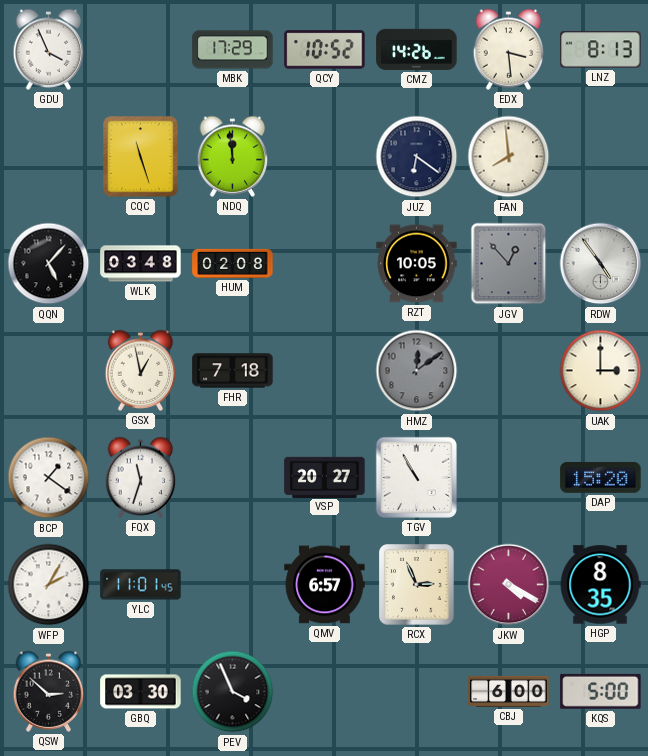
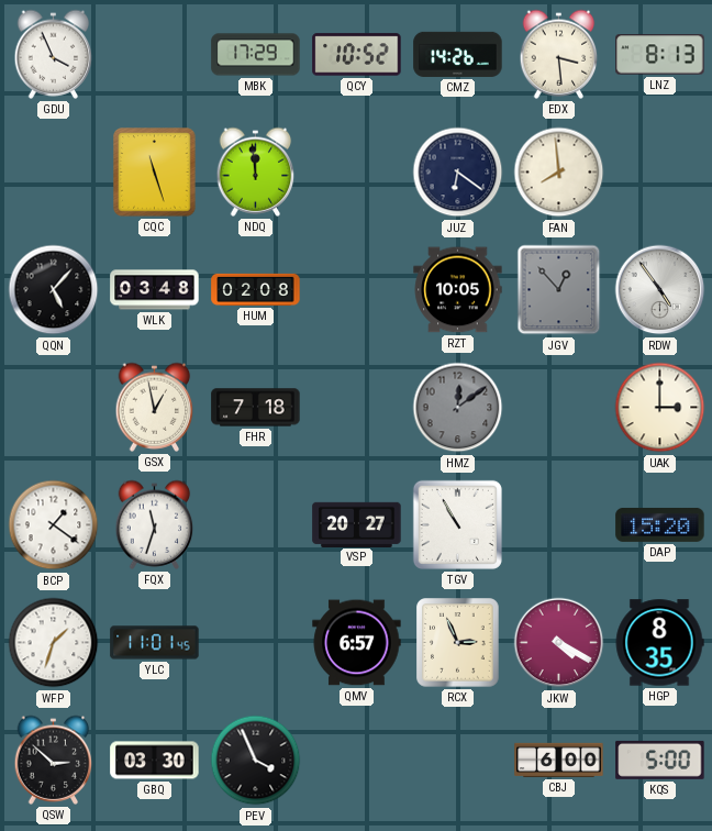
WFP: 2:05 -> 1:33 (54, 643)
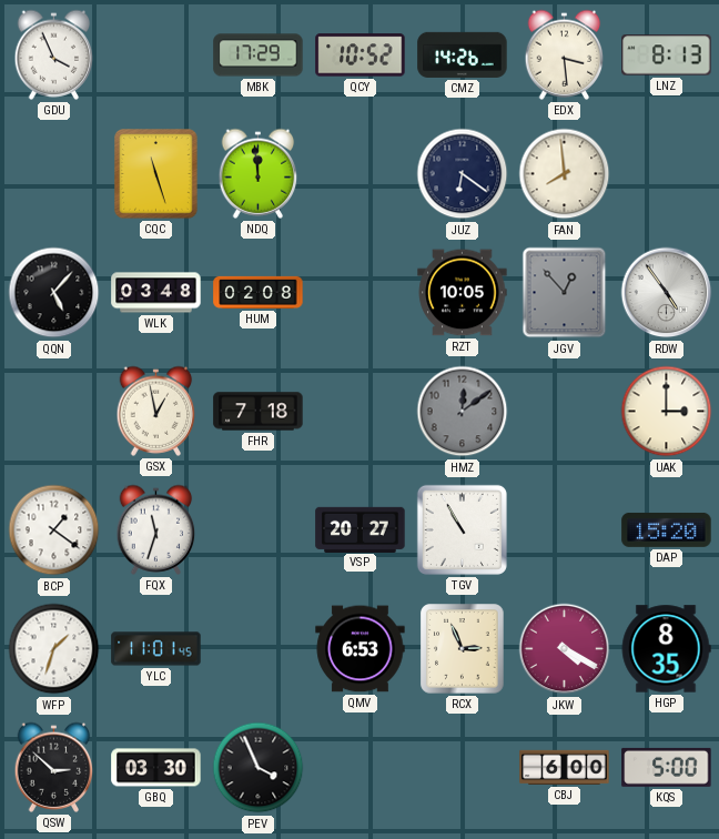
QMV: 6:57 -> 6:53 (361, 649)
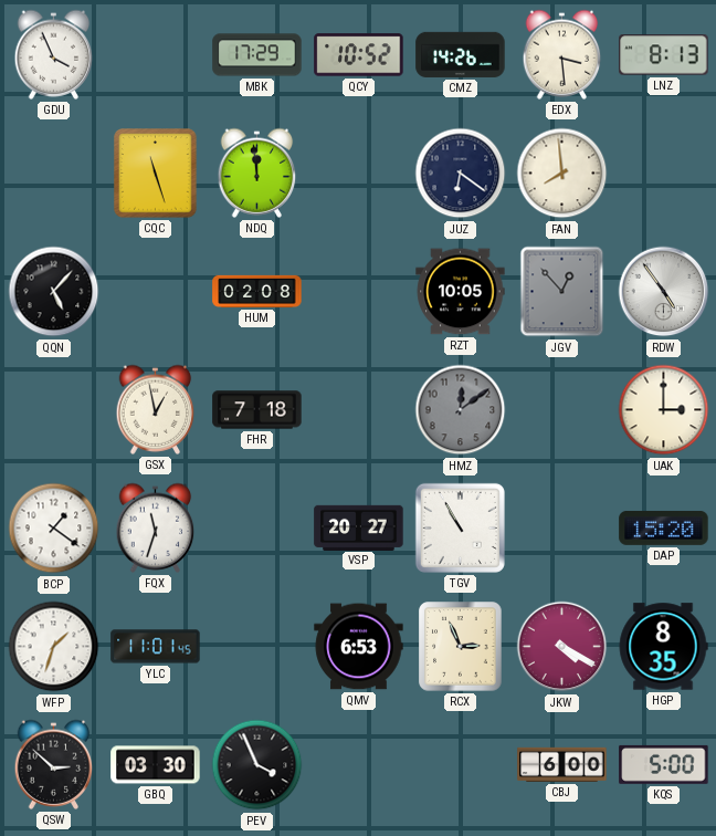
WLK: 03:48 -> none (156, 293)
